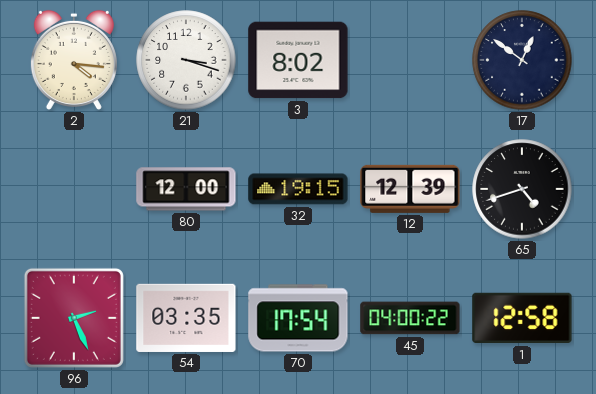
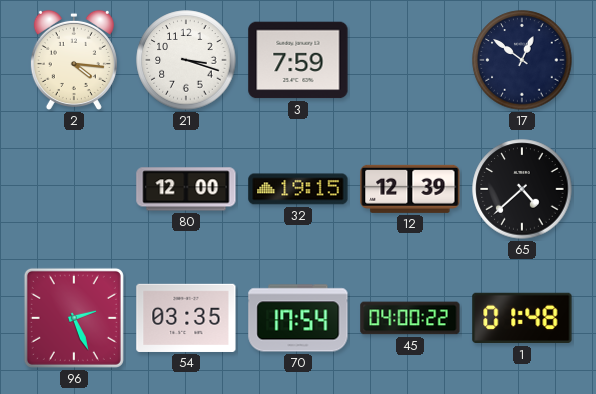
3: 8:02 -> 7:59 (298, 60)
65: 4:42 -> 4:38 (522, 189)
1: 12:58 -> 01:48 (522, 318)
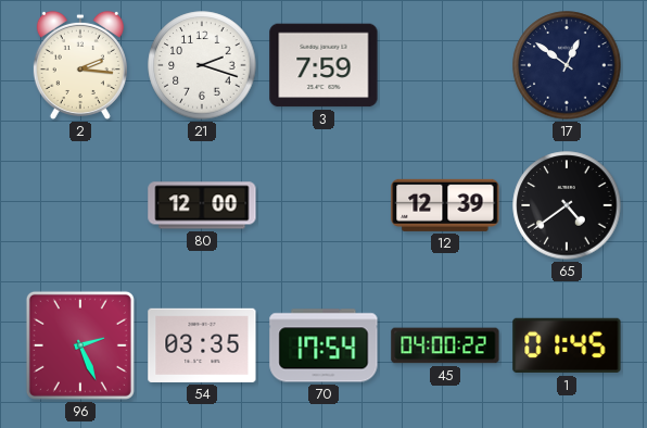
2: 4:16 -> 2:16 (80, 65)
21: 3:18 -> 2:18 (202, 65)
32: 19:15 -> none (298, 189)
65: 4:38 -> 4:39 (567, 205)
1: 01:48 -> 01:45 (567, 345)
